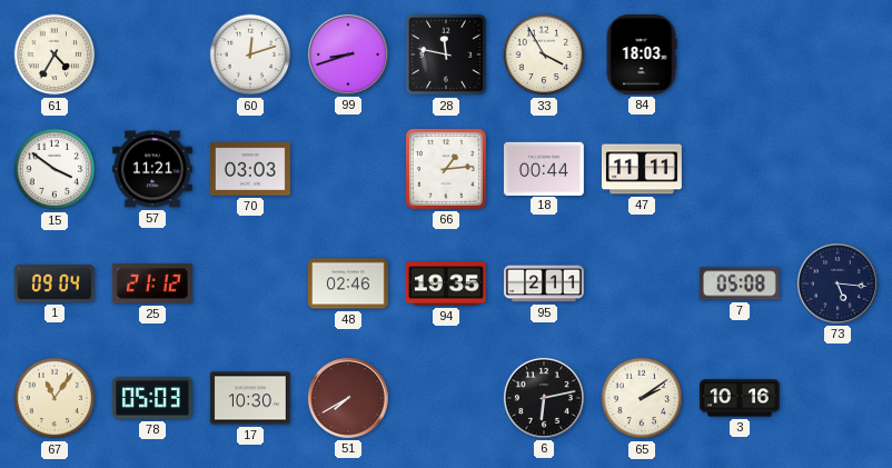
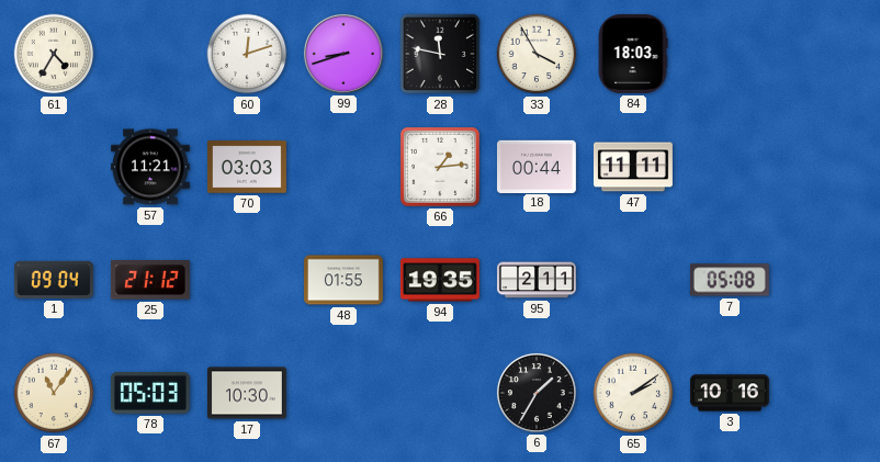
15: 3:51 -> none (54, 169)
48: 02:46 -> 01:55 (343, 280)
73: 5:16 -> none (838, 283)
51: 7:40 -> none (348, 398)
6: 6:13 -> 1:35 (537, 393)
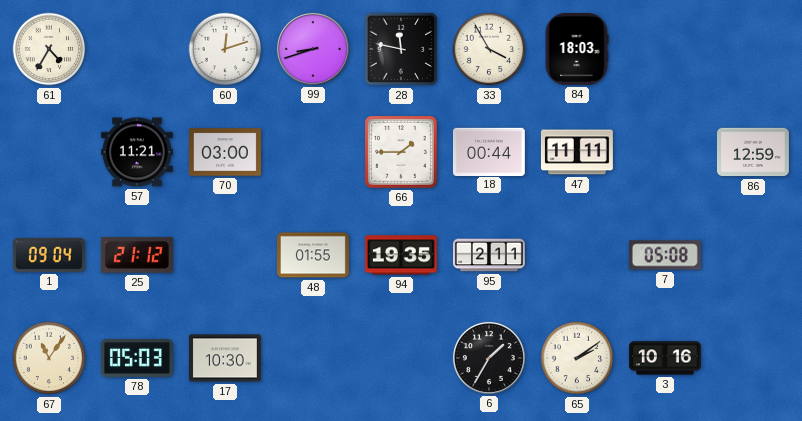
70: 03:03 -> 03:00 (225, 152)
66: 1:14 -> 1:45 (401, 152)
86: none -> 12:59 (753, 152)
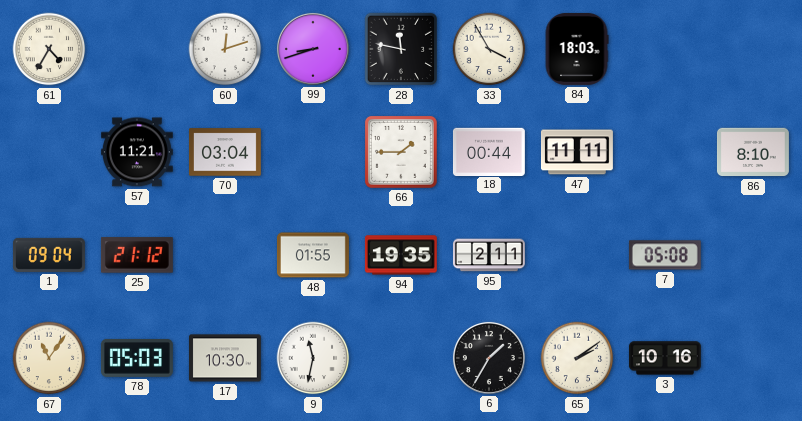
70: 03:00 -> 03:04 (225, 152)
86: 12:59 -> 8:10 (753, 152)
9: none -> 11:32 (313, 358)
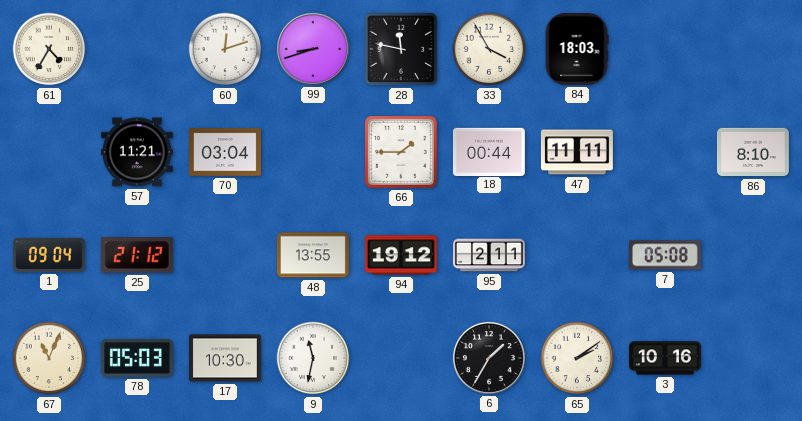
48: 01:55 -> 13:55 (313, 255)
94: 19:35 -> 19:12 (401, 255)
67: 11:06 -> 11:04 (49, 358)
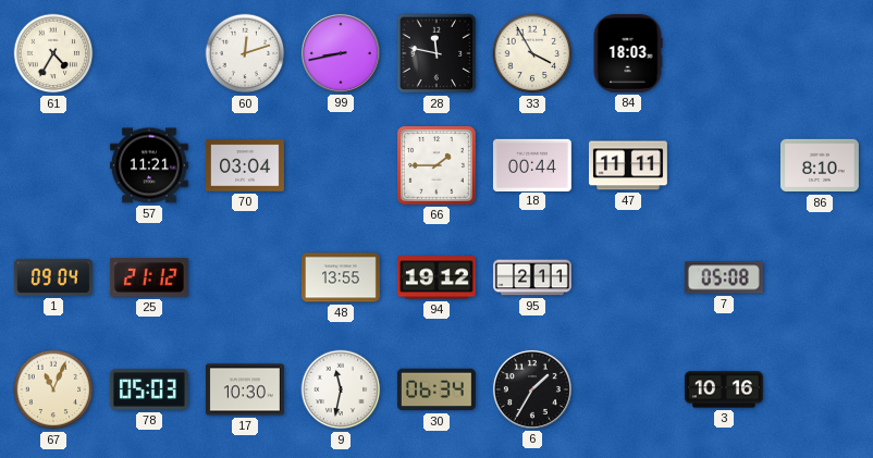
99: 8:42 -> 8:43 (341, 53)
30: none -> 06:34 (436, 389)
65: 2:09 -> none (577, 358)
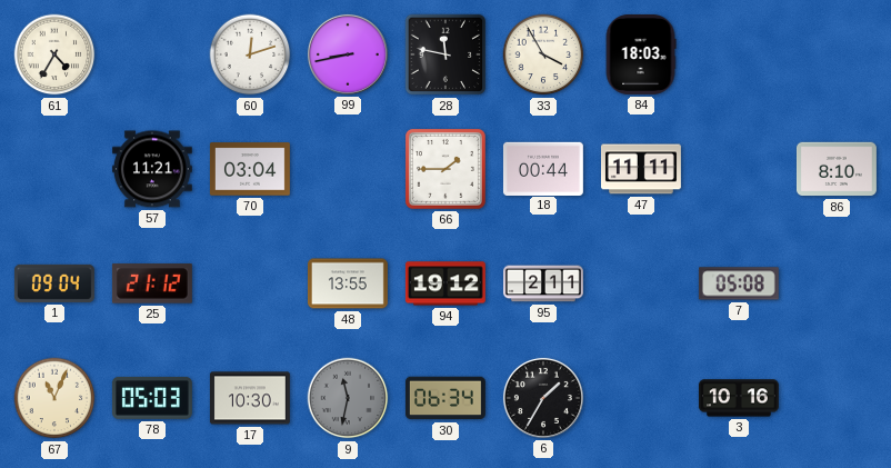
9 dial: white -> grey (348, 398)
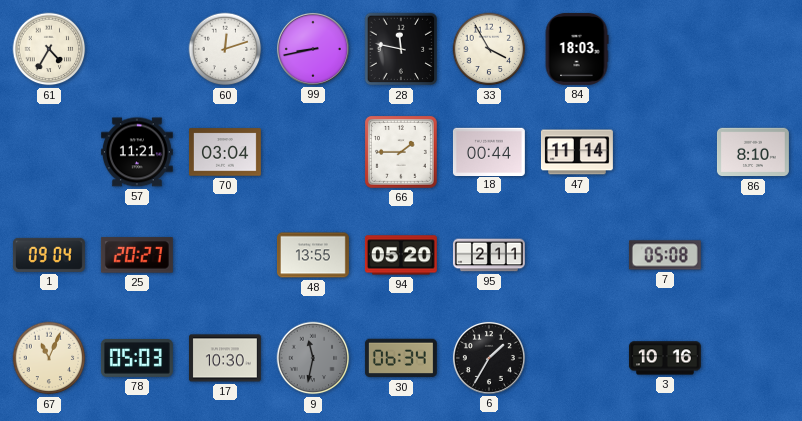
47: 11:11 -> 11:14 (577, 152)
25: 21:12 -> 20:27 (137, 255)
94: 19:12 -> 05:20 (401, 255)
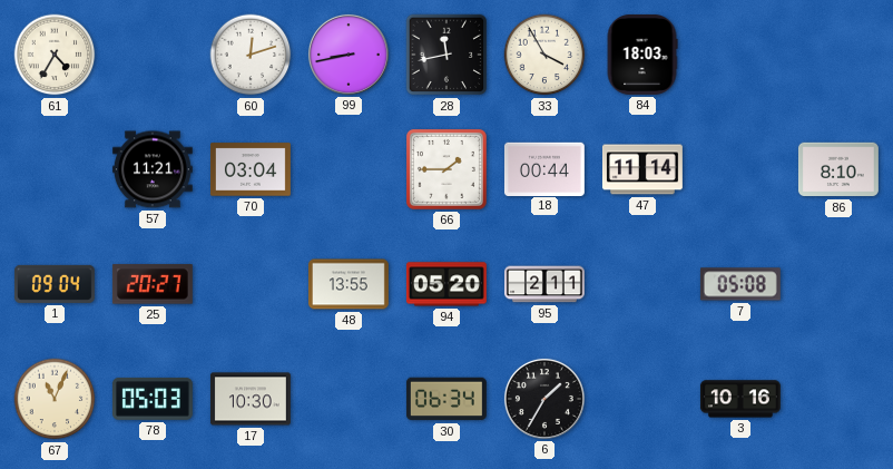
28: 11:47 -> 11:43 (446, 55)
9: 11:32 -> none (313, 358)
